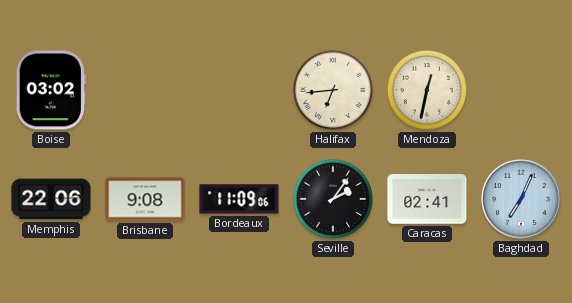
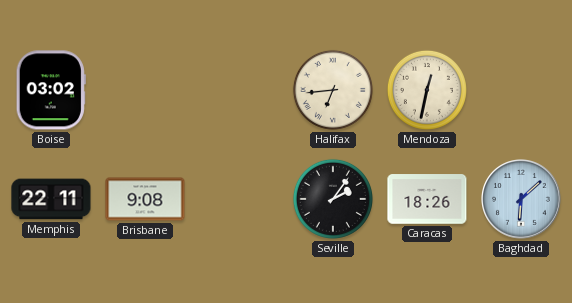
Memphis: 22:06 -> 22:11 (51, 199)
Bordeaux: 11:09 -> none (239, 199)
Caracas: 02:41 -> 18:26 (427, 199)
Baghdad: 7:04 -> 6:08 (522, 200)
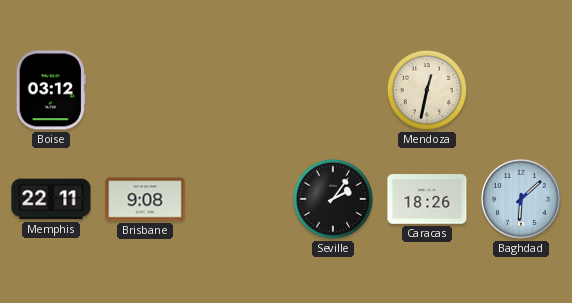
Boise: 03:02 -> 03:12 (51, 90)
Halifax: 6:44 -> none (333, 90)
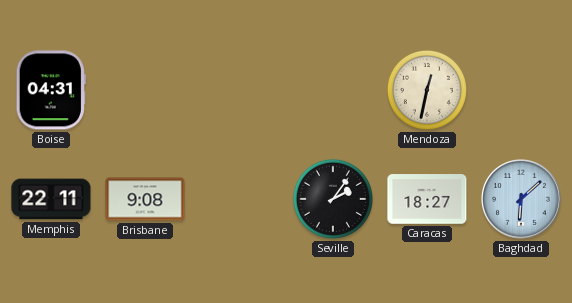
Boise: 03:12 -> 04:31 (51, 90)
Caracas: 18:26 -> 18:27 (427, 199)
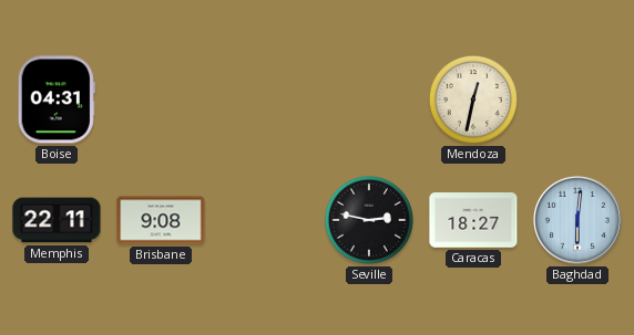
Seville: 2:06 -> 2:47 (369, 220)
Baghdad: 6:08 -> 6:01 (579, 221)
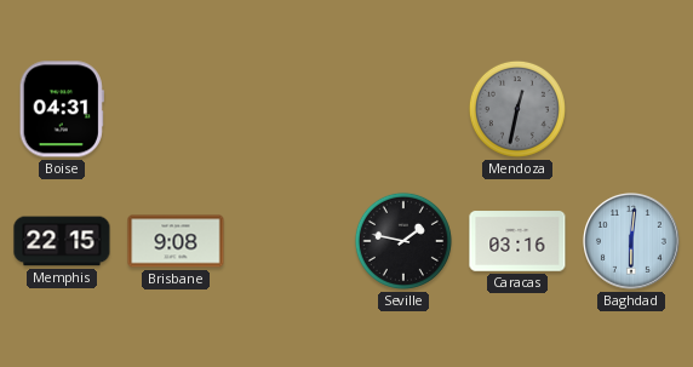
Mendoza dial: cream -> grey (517, 109)
Memphis: 22:11 -> 22:15 (62, 241)
Seville: 2:47 -> 1:47 (403, 241)
Caracas: 18:27 -> 03:16 (517, 241)
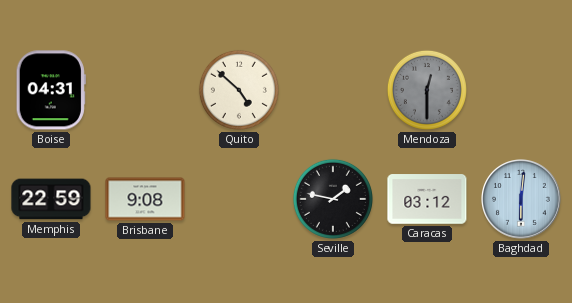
Quito: none -> 4:52 (239, 90)
Mendoza: 12:32 -> 12:30 (427, 90)
Memphis: 22:15 -> 22:59 (51, 199)
Caracas: 03:16 -> 03:12 (427, 199)
